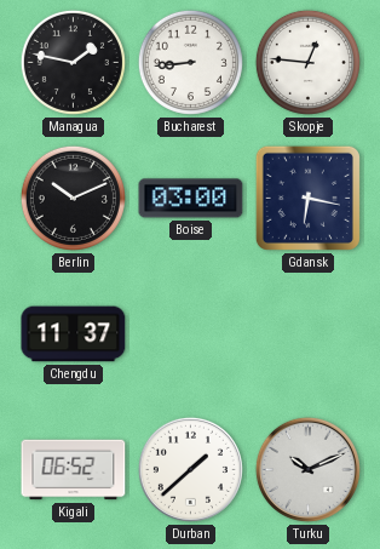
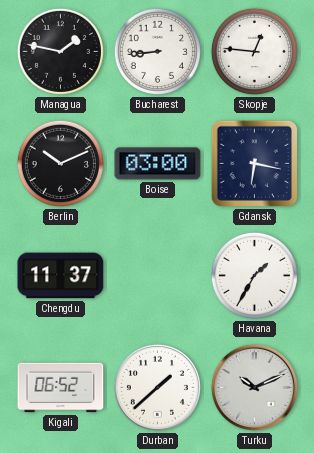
Havana: none -> 1:35 (254, 275)
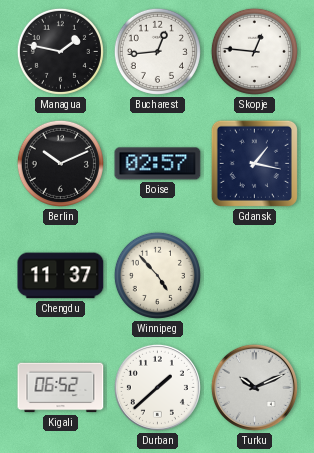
Bucharest: 8:44 -> 12:44 (157, 51)
Boise: 03:00 -> 02:57 (158, 164)
Gdansk: 6:17 -> 1:17 (254, 163)
Winnipeg: none -> 4:53 (157, 275)
Havana: 1:35 -> none (254, 275)
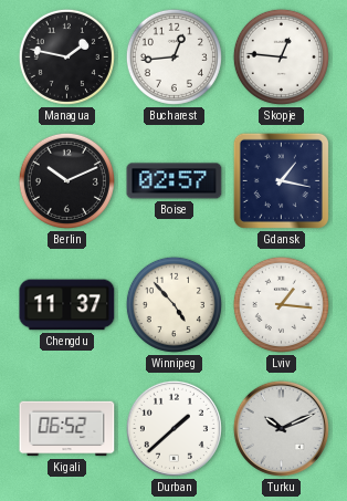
Lviv: none -> 1:16 (281, 304)
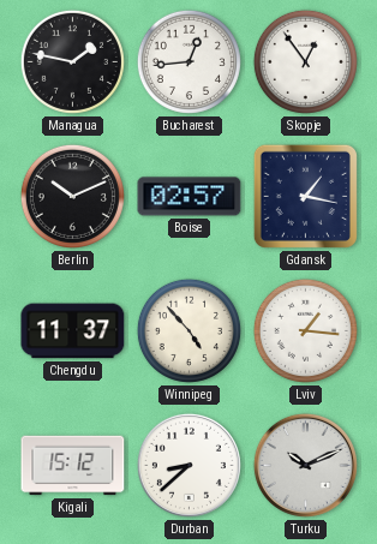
Skopje: 12:46 -> 12:54 (305, 61)
Kigali: 06:52 -> 15:12 (73, 466)
Durban: 1:38 -> 8:38 (188, 465)
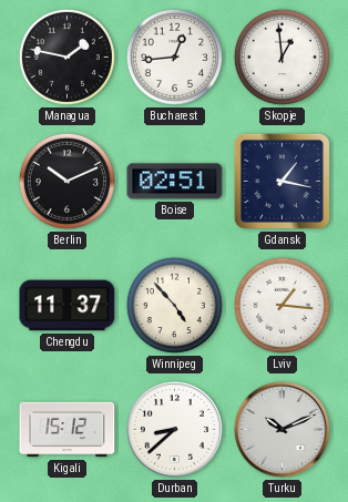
Skopje: 12:54 -> 12:59 (282, 57)
Boise: 02:57 -> 02:51 (175, 182)
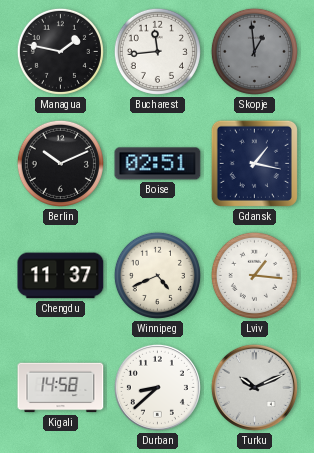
Bucharest: 12:44 -> 11:44 (157, 51)
Skopje dial: white -> grey (254, 51)
Winnipeg: 4:53 -> 4:41 (157, 275)
Kigali: 15:12 -> 14:58 (61, 388)
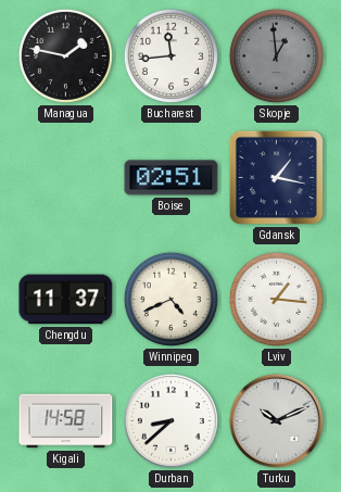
Berlin: 10:11 -> none (60, 163)
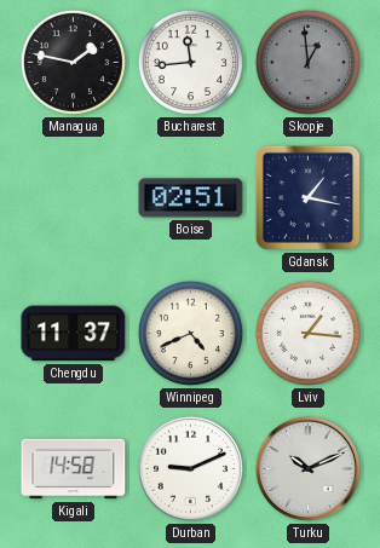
Durban: 8:38 -> 9:11 (190, 468)
